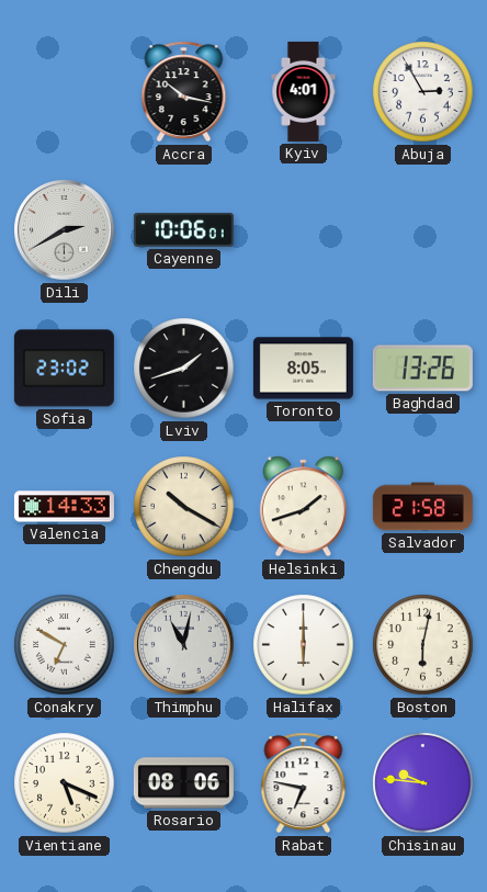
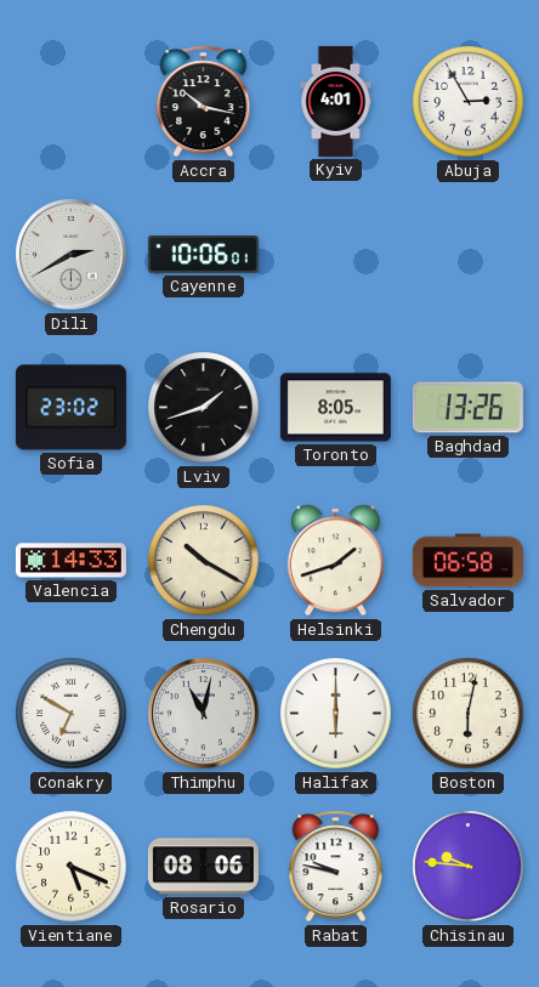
Salvador: 21:58 -> 06:58 (467, 561)
Rabat: 6:47 -> 9:47 (336, 867)
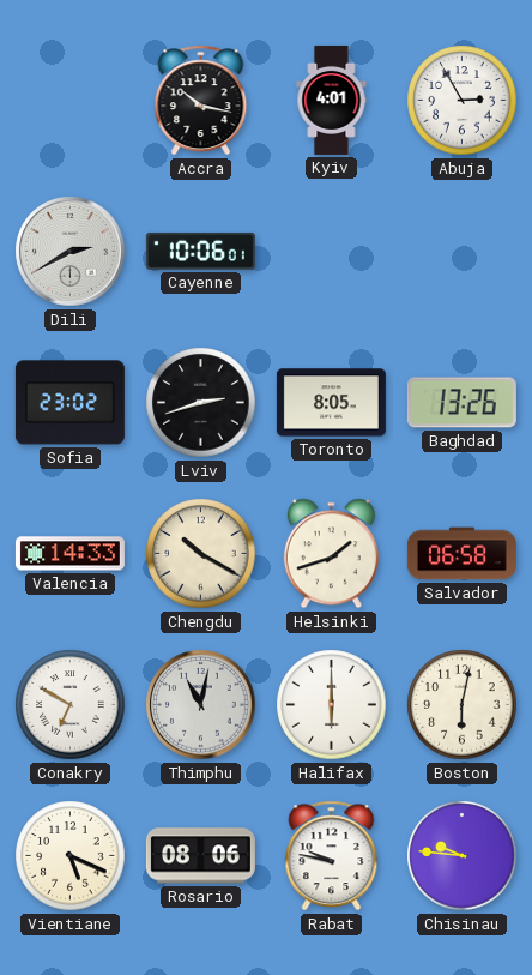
Lviv: 1:42 -> 2:42 (201, 403)
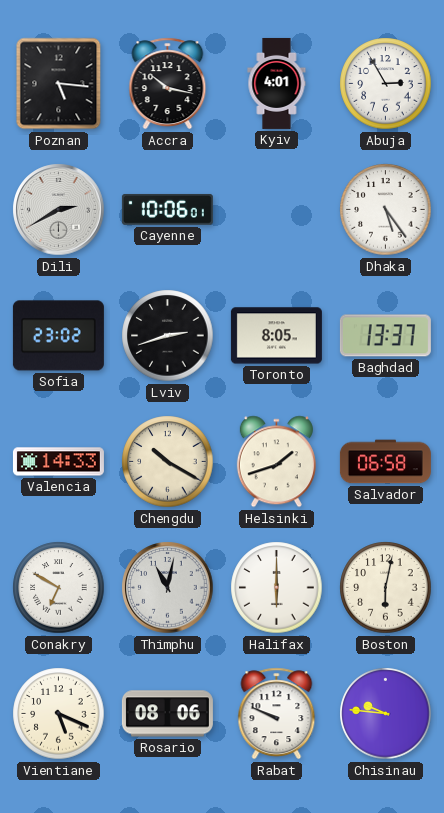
Poznan: none -> 5:16 (59, 84)
Dhaka: none -> 5:24 (386, 210)
Baghdad: 13:26 -> 13:37 (385, 336)
Rabat: 9:47 -> 9:49 (277, 714)
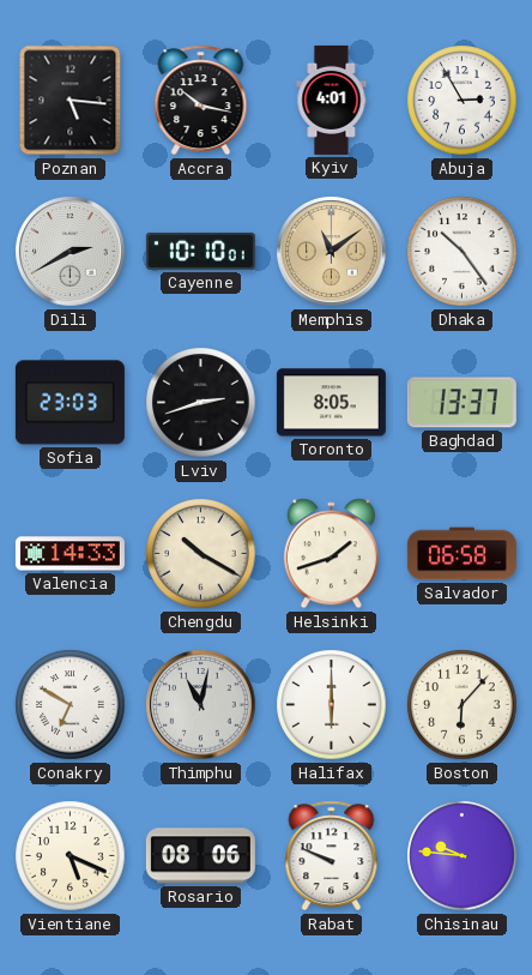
Cayenne: 10:06 -> 10:10 (200, 251)
Memphis: none -> 11:09 (332, 252)
Dhaka: 5:24 -> 10:24 (463, 252)
Sofia: 23:02 -> 23:03 (69, 403)
Boston: 6:02 -> 6:07 (463, 705)
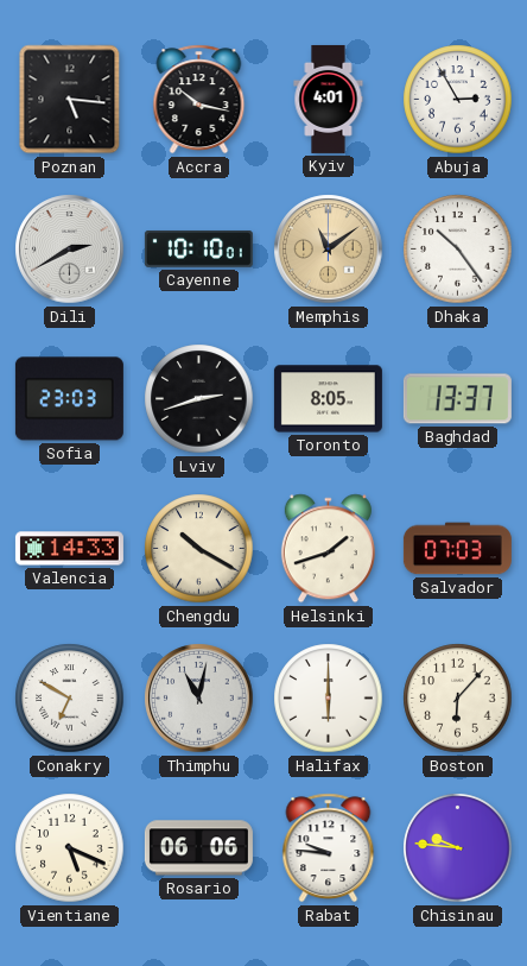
Salvador: 06:58 -> 07:03 (457, 549)
Rosario: 08:06 -> 06:06 (198, 848)
Rabat: 9:49 -> 9:46 (329, 848)
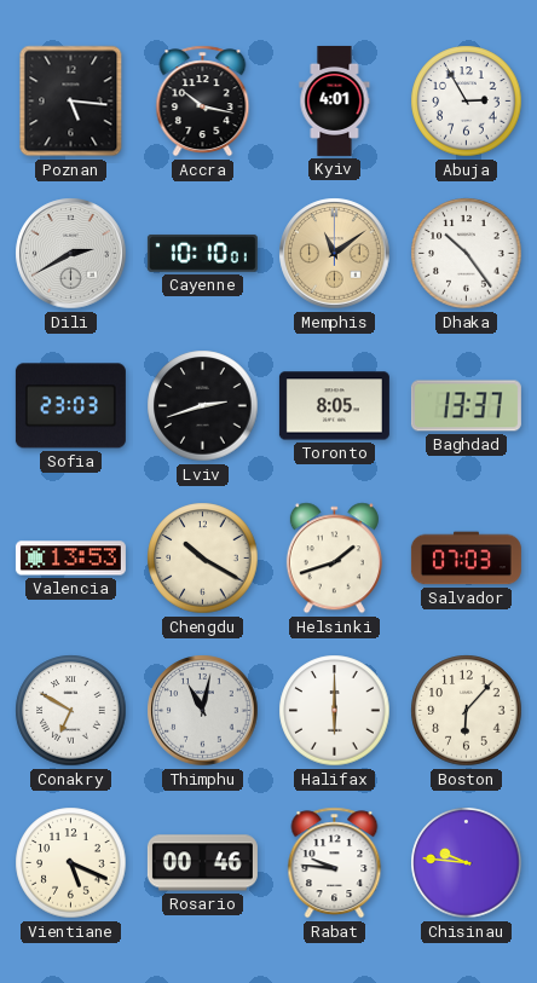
Valencia: 14:33 -> 13:53 (70, 559)
Rosario: 06:06 -> 00:46 (202, 863)
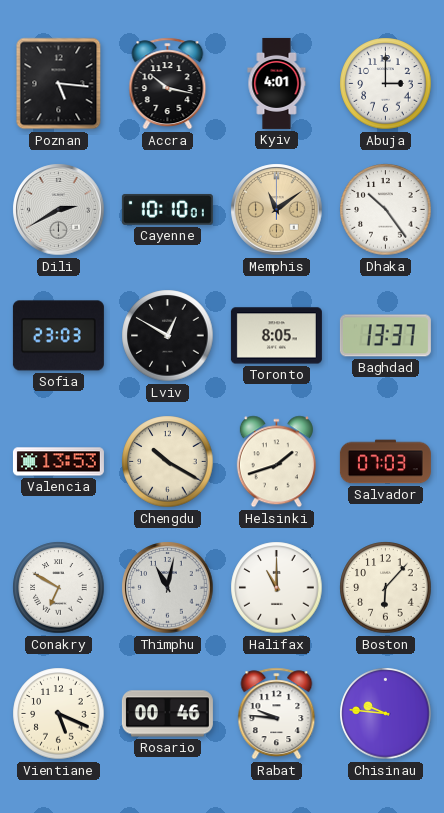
Abuja: 2:55 -> 3:00 (386, 84)
Lviv: 2:42 -> 12:50 (168, 336)
Halifax: 6:00 -> 11:00 (277, 588)
